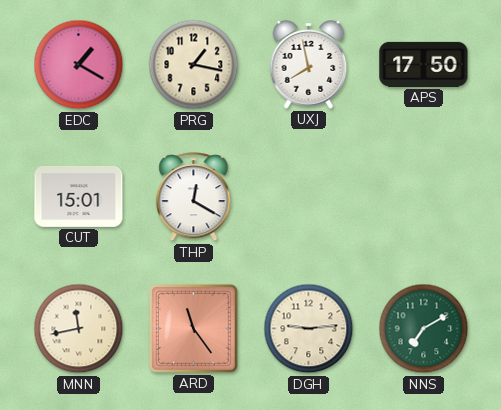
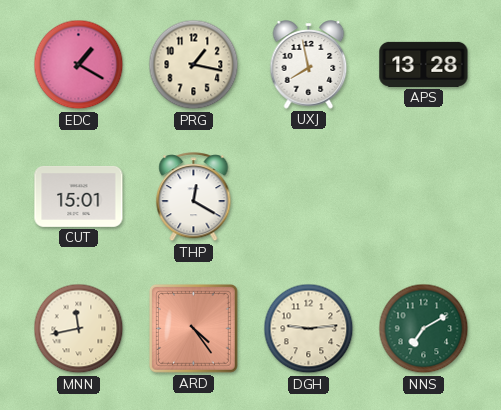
APS: 17:50 -> 13:28 (424, 64)
ARD: 11:24 -> 4:24 (193, 328)
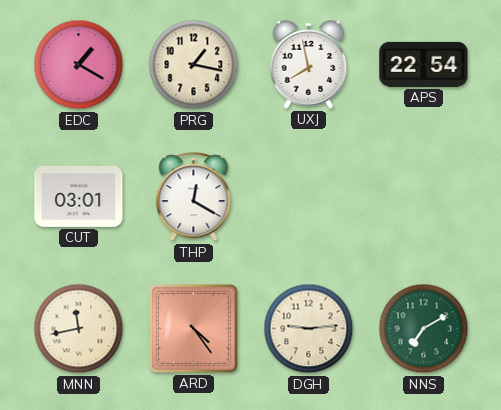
APS: 13:28 -> 22:54 (424, 64)
CUT: 15:01 -> 03:01 (79, 196)
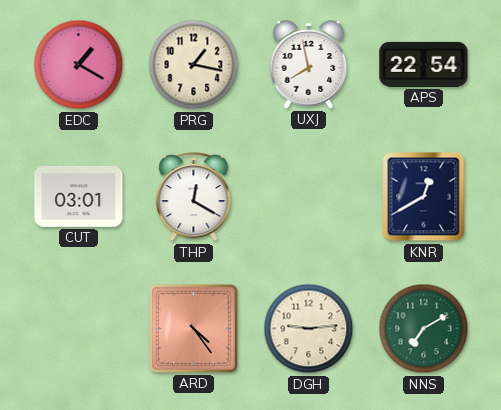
KNR: none -> 12:40 (424, 197)
MNN: 11:43 -> none (79, 329)
